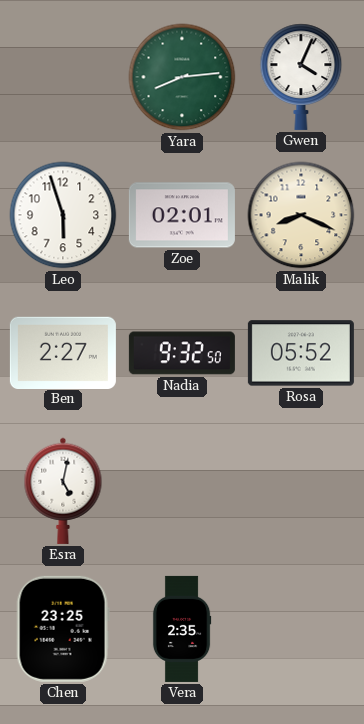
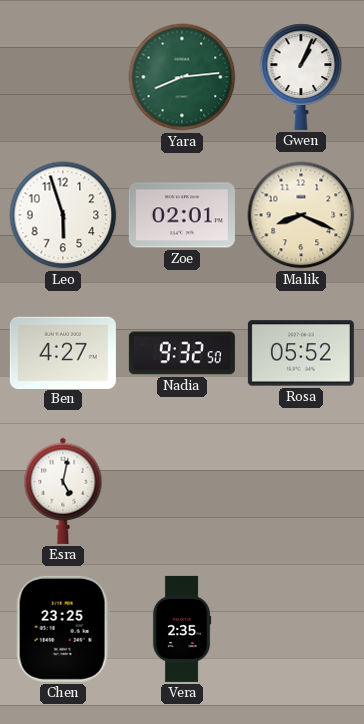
Gwen: 4:04 -> 1:04 (301, 77)
Ben: 2:27 -> 4:27 (63, 352)
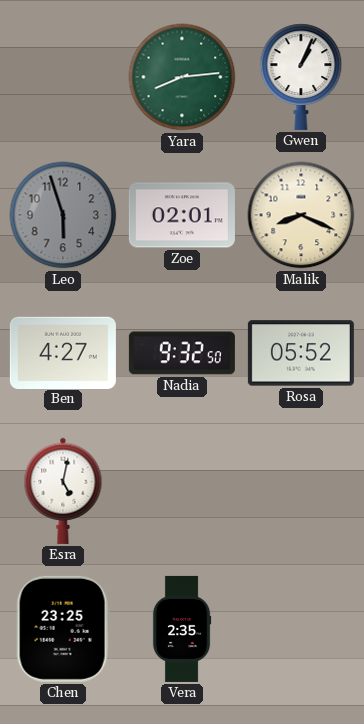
Leo dial: white -> grey (63, 215)
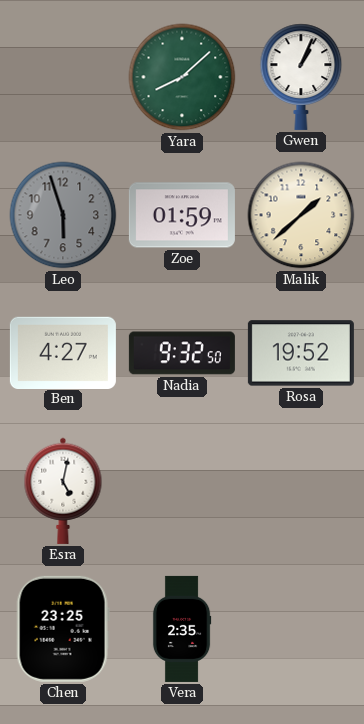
Yara: 8:14 -> 8:08 (182, 77)
Zoe: 02:01 -> 01:59 (182, 215)
Malik: 8:19 -> 1:38 (301, 215)
Rosa: 05:52 -> 19:52 (301, 353)
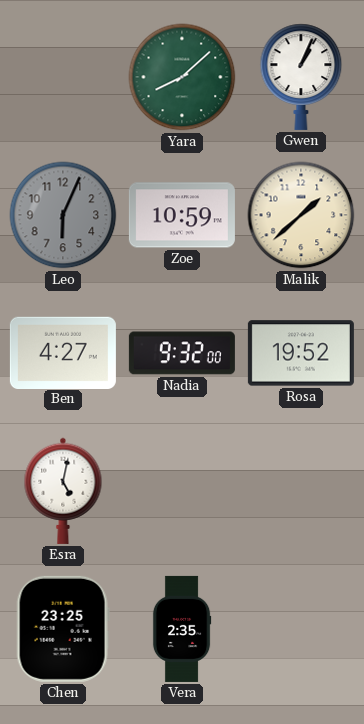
Leo: 5:57 -> 6:04 (63, 215)
Zoe: 01:59 -> 10:59 (182, 215)
Nadia: 9:32:50 -> 9:32:00 (182, 353)
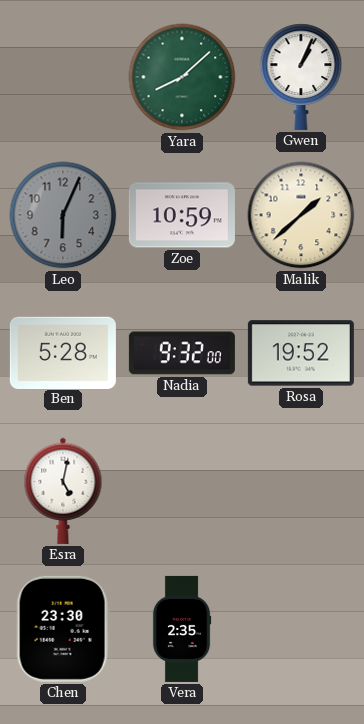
Ben: 4:27 -> 5:28 (63, 352)
Chen: 23:25 -> 23:30 (63, 629)
